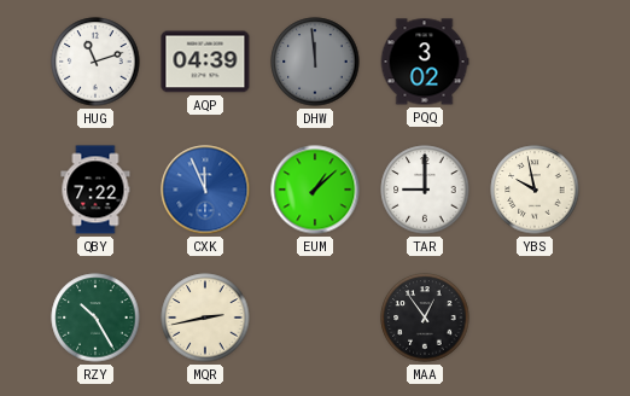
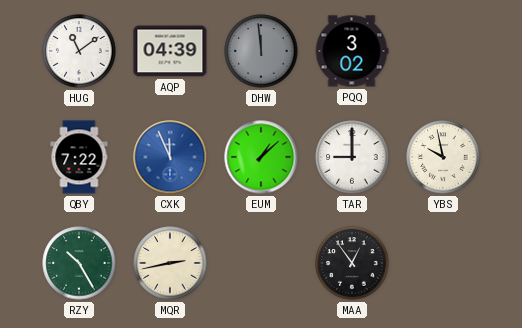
HUG: 11:12 -> 11:09 (79, 51)
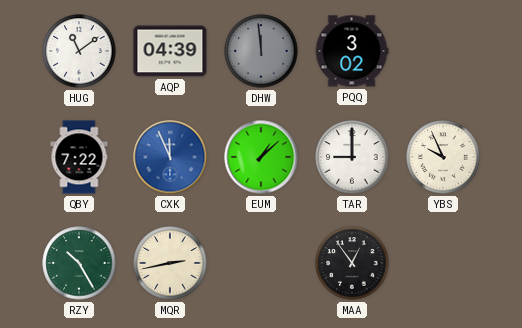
YBS: 9:58 -> 9:56 (443, 157)
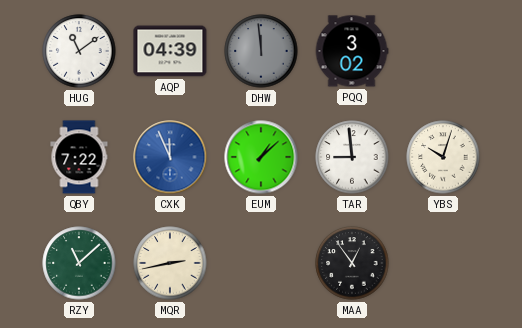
TAR: 9:00 -> 8:59 (352, 157)
YBS: 9:56 -> 10:03 (443, 157)
RZY: 10:25 -> 11:08 (79, 263)
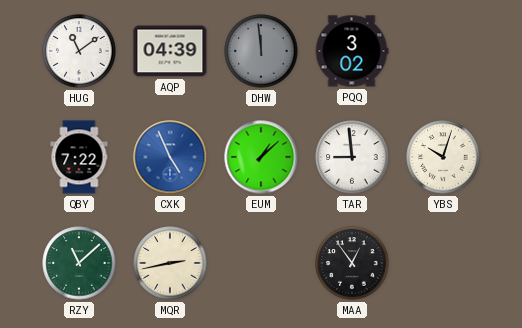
CXK: 11:56 -> 4:56 (170, 157)
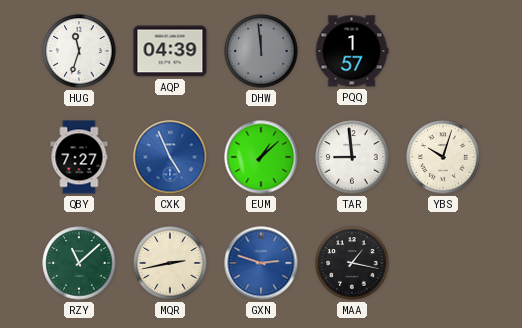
HUG: 11:09 -> 11:33 (79, 51)
PQQ: 3:02 -> 1:57 (352, 51)
QBY: 7:22 -> 7:27 (79, 157)
GXN: none -> 2:48 (261, 263)
MAA: 12:54 -> 1:17 (352, 263)
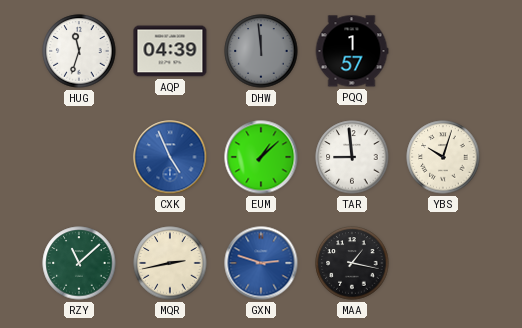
QBY: 7:27 -> none (79, 157)
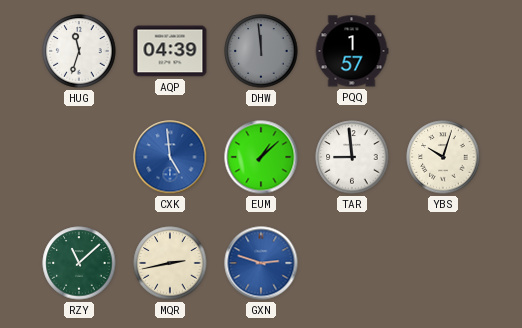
CXK: 4:56 -> 4:59 (170, 157)
MAA: 1:17 -> none (352, 263)
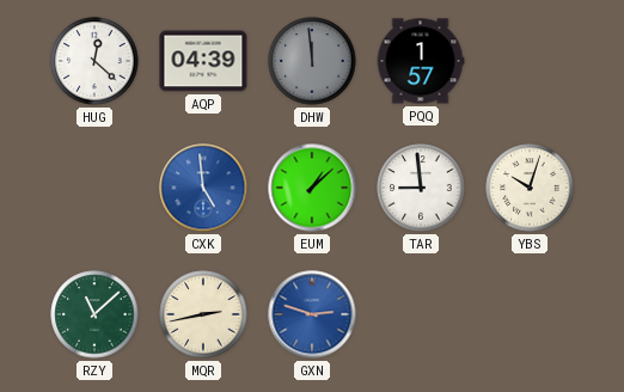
HUG: 11:33 -> 12:22 (94, 61)
